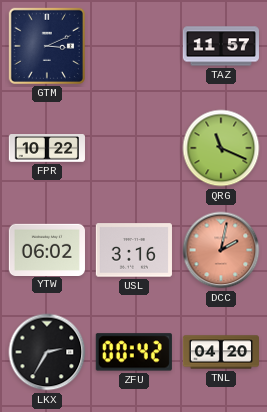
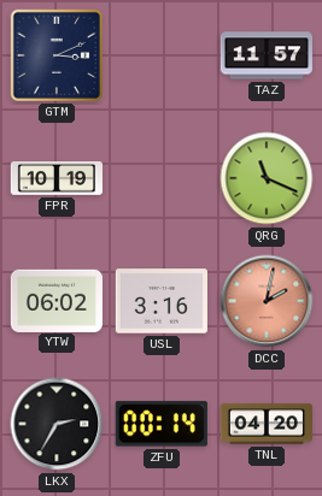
FPR: 10:22 -> 10:19 (57, 179)
ZFU: 00:42 -> 00:14 (162, 424)
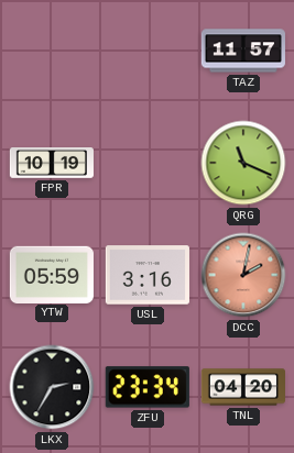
GTM: 3:11 -> none (57, 55)
YTW: 06:02 -> 05:59 (52, 274)
ZFU: 00:14 -> 23:34 (148, 387)
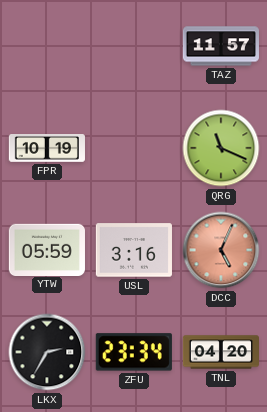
DCC: 2:02 -> 5:04 (221, 250)
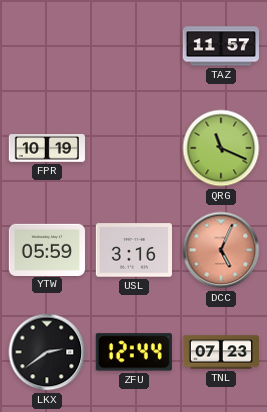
LKX: 2:35 -> 2:39 (47, 352)
ZFU: 23:34 -> 12:44 (134, 352)
TNL: 04:20 -> 07:23 (220, 352)
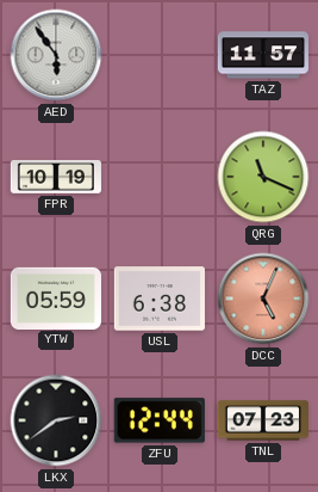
AED: none -> 5:54 (56, 55)
USL: 3:16 -> 6:38 (160, 299)
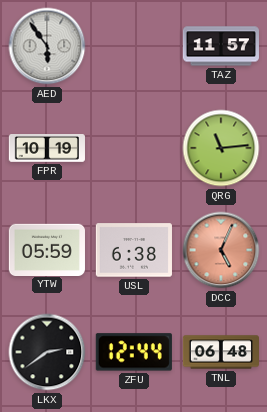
QRG: 11:19 -> 11:14 (221, 148)
TNL: 07:23 -> 06:48 (220, 352)
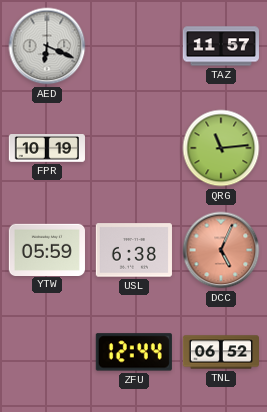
AED: 5:54 -> 6:19 (47, 46)
LKX: 2:39 -> none (47, 352)
TNL: 06:48 -> 06:52 (220, 352)
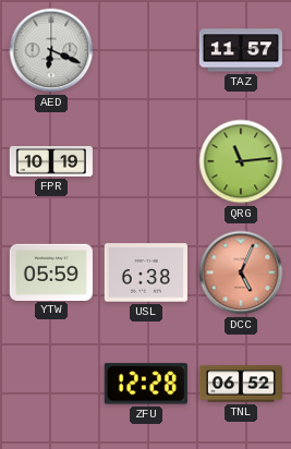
ZFU: 12:44 -> 12:28 (146, 384)
